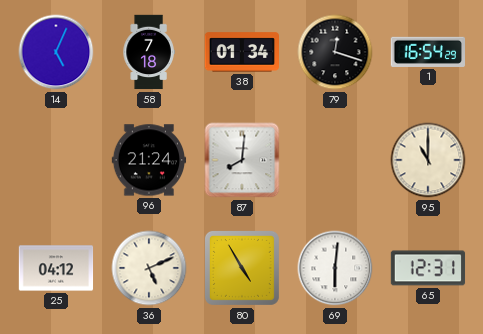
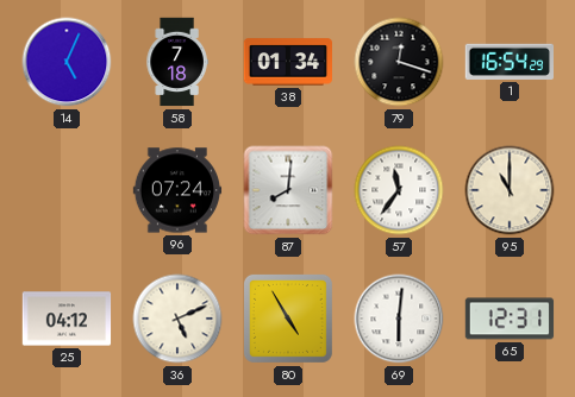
96: 21:24 -> 07:24 (177, 190)
57: none -> 11:36 (399, 190)
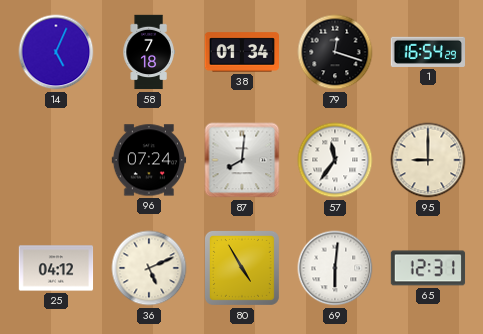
95: 11:00 -> 9:00 (428, 160)
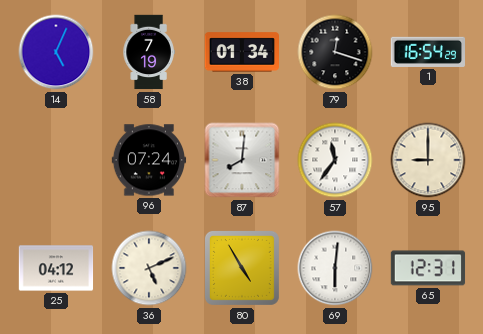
58: 7:18 -> 7:19 (149, 52)
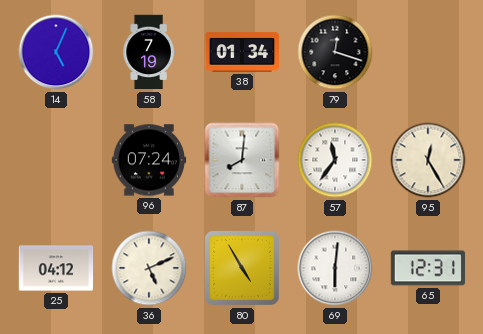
1: 16:54 -> none (427, 52)
95: 9:00 -> 12:25 (428, 160)
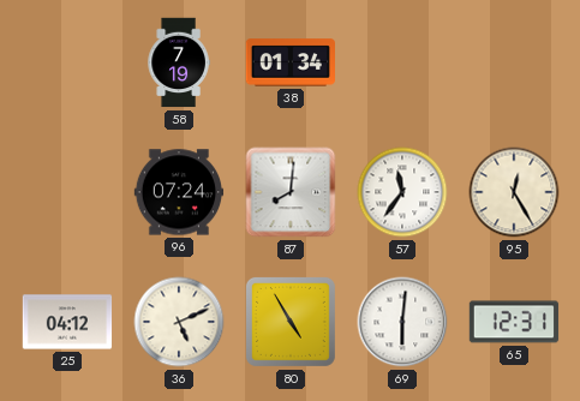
14: 5:04 -> none (56, 52)
79: 12:18 -> none (335, 52)
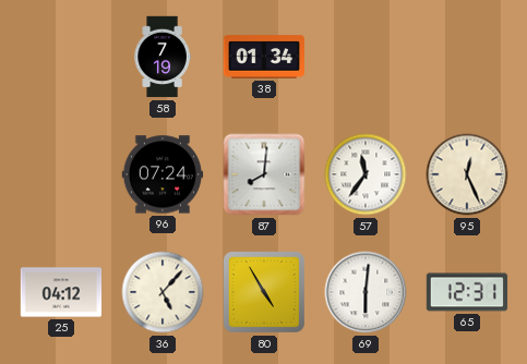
95: 12:25 -> 12:26 (467, 174)
36: 5:11 -> 5:07 (163, 292)
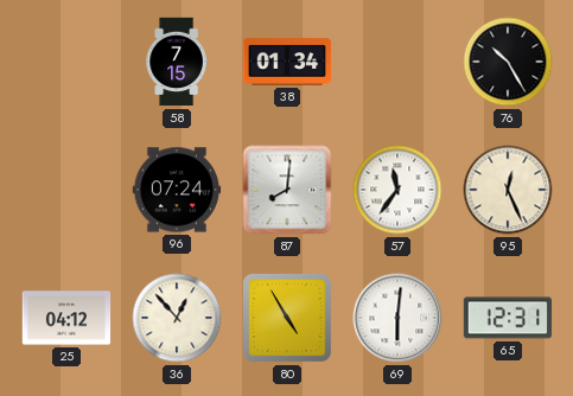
58: 7:19 -> 7:15 (177, 62)
76: none -> 10:25 (508, 62)
36: 5:07 -> 12:53 (177, 318)
